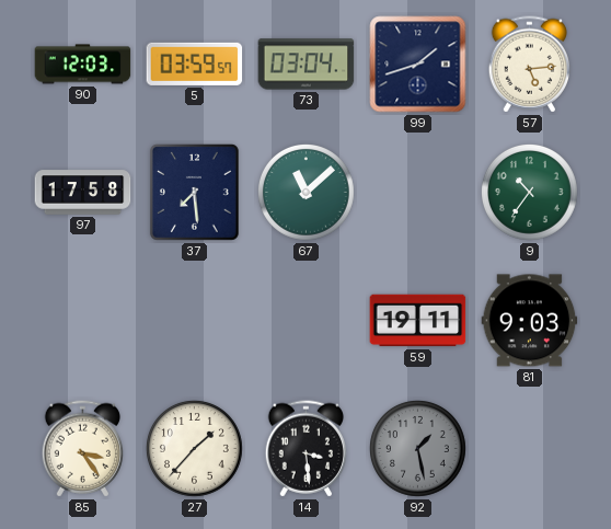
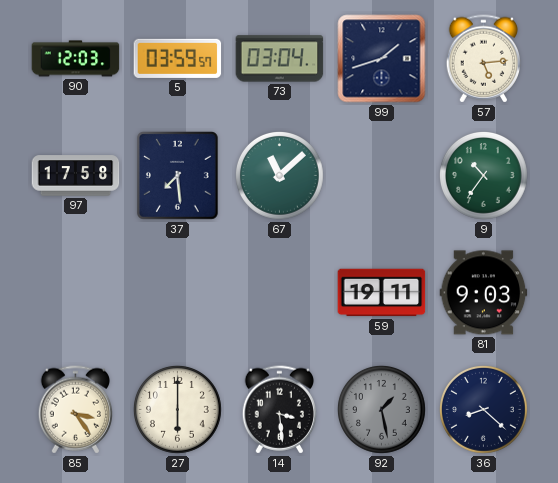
27: 1:37 -> 6:00 (178, 410)
36: none -> 8:22 (484, 410)
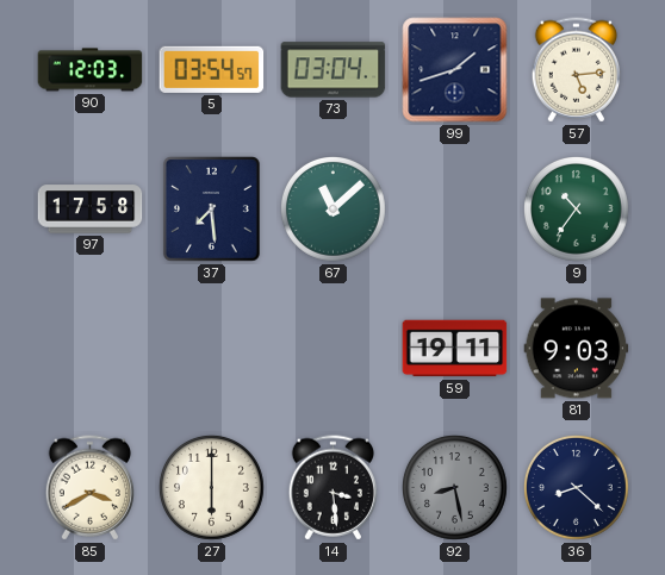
5: 03:59 -> 03:54 (212, 69)
85: 3:24 -> 3:40 (89, 488)
92: 1:28 -> 8:28 (455, 488)
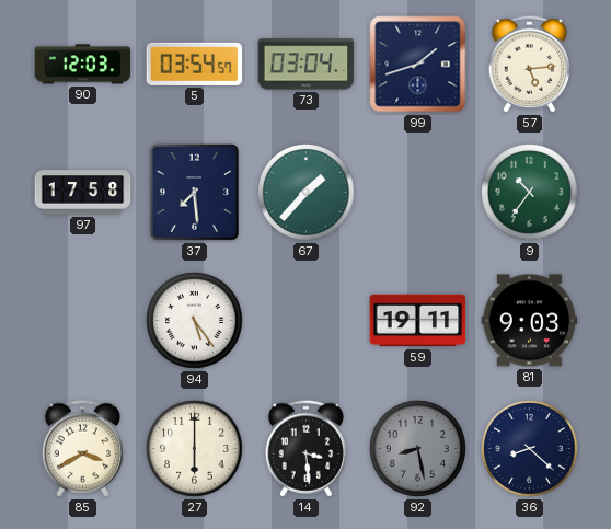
67: 11:08 -> 1:37 (307, 193)
94: none -> 5:24 (195, 321)
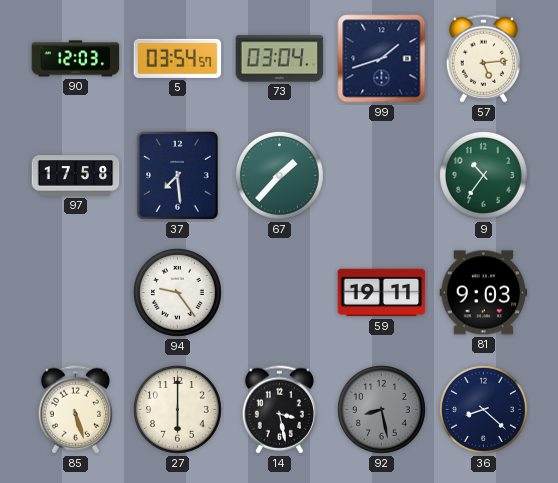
94: 5:24 -> 9:24 (178, 293)
85: 3:40 -> 5:27 (75, 410)
14: 3:29 -> 3:28 (279, 410)
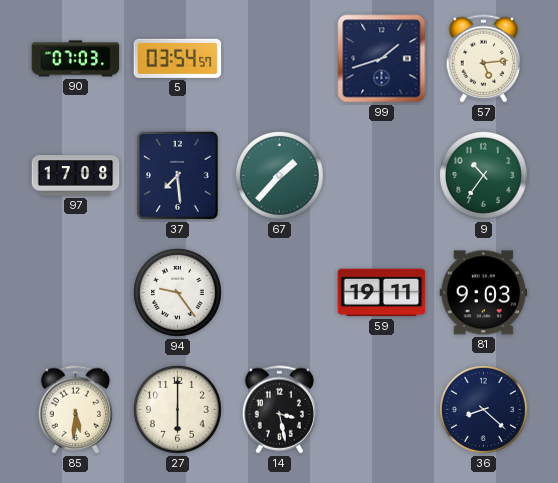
90: 12:03 -> 07:03 (76, 59)
73: 03:04 -> none (280, 59)
97: 17:58 -> 17:08 (76, 176)
85: 5:27 -> 5:31 (75, 410)
92: 8:28 -> none (382, 410)
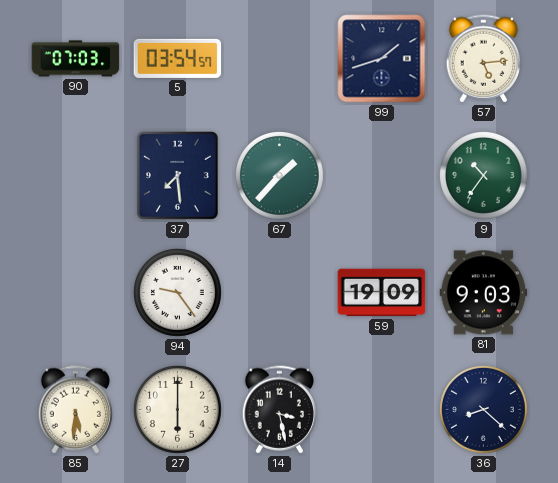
97: 17:08 -> none (76, 176)
59: 19:11 -> 19:09 (382, 293)
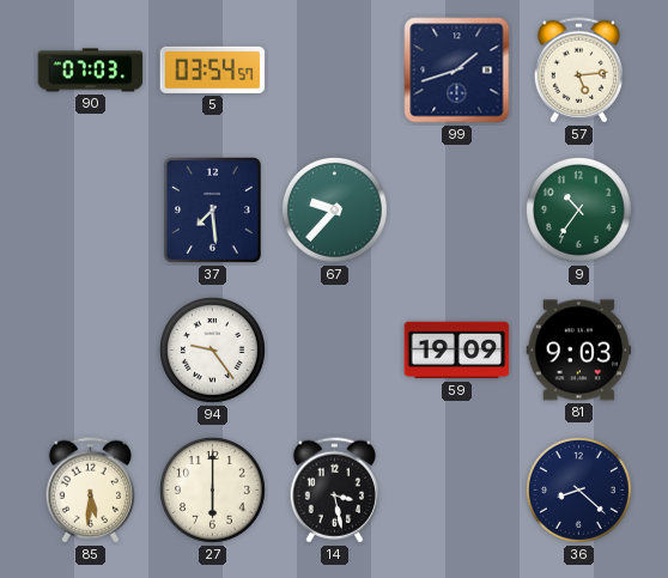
67: 1:37 -> 9:37 (335, 211)
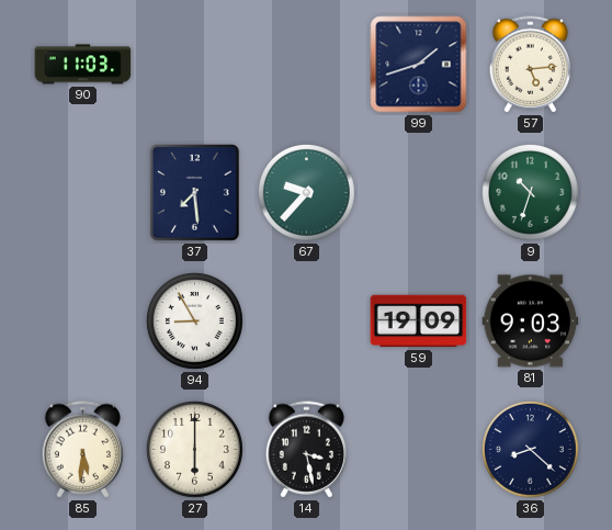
90: 07:03 -> 11:03 (83, 65)
5: 03:54 -> none (213, 69)
9: 10:36 -> 10:33 (531, 193)
94: 9:24 -> 8:55 (195, 322)
